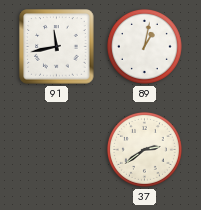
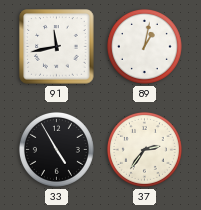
33: none -> 4:55 (56, 149)
37: 2:39 -> 2:36 (144, 149)
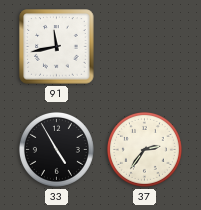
89: 1:02 -> none (144, 46)
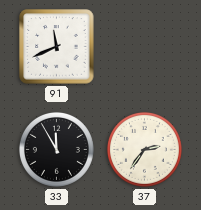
91: 11:43 -> 11:41 (57, 47)
33: 4:55 -> 11:55 (56, 149)
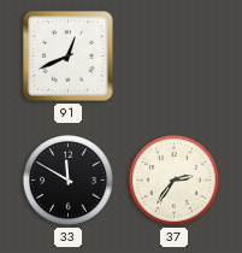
91: 11:41 -> 12:41 (69, 57)
33: 11:55 -> 11:50 (67, 180)
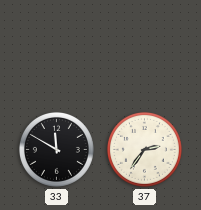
91: 12:41 -> none (69, 57)
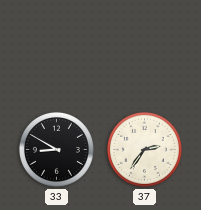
33: 11:50 -> 8:50 (56, 149)
